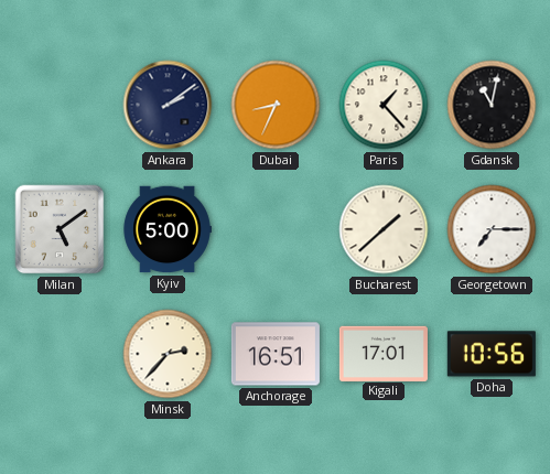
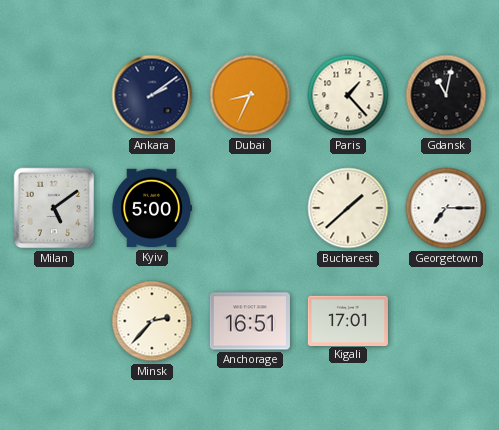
Doha: 10:56 -> none (492, 354)
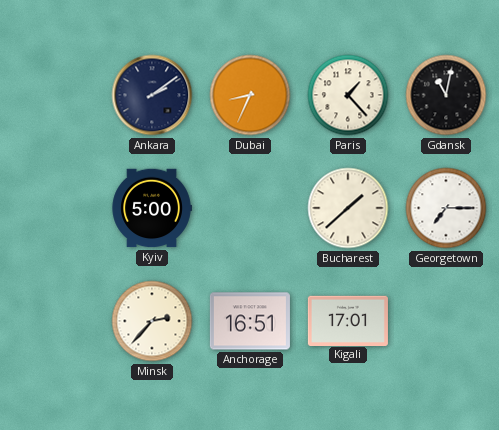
Milan: 5:09 -> none (54, 208)
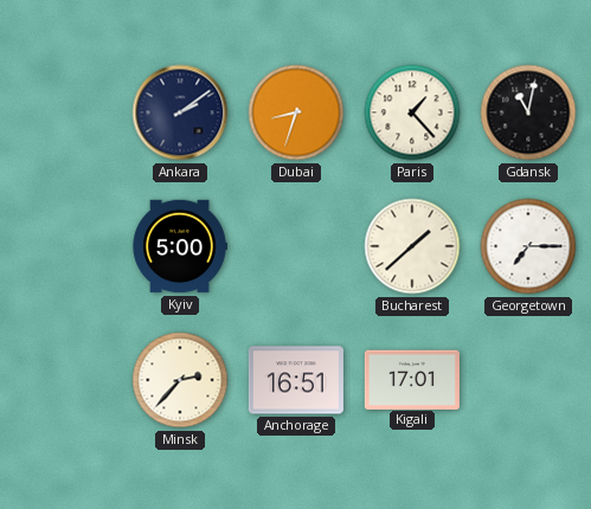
Dubai: 8:34 -> 8:33 (296, 112)
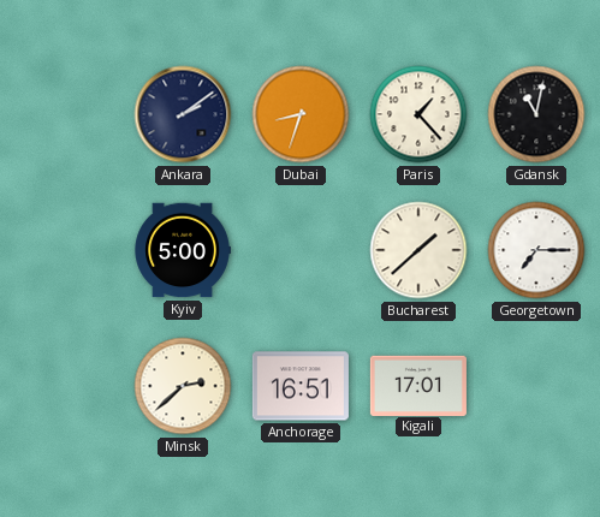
Minsk: 2:37 -> 2:38 (183, 386)
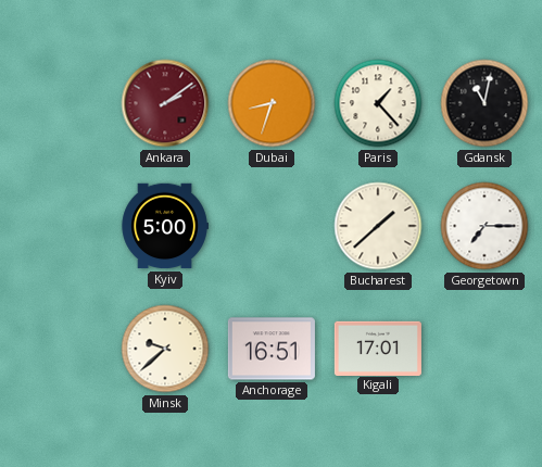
Ankara dial: navy -> burgundy (165, 103)
Minsk: 2:38 -> 9:38 (165, 349)
